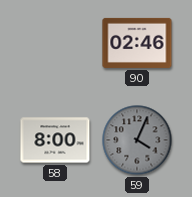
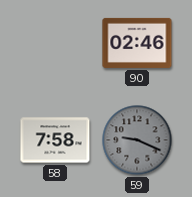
58: 8:00 -> 7:58 (55, 140)
59: 4:04 -> 9:19 (137, 140)
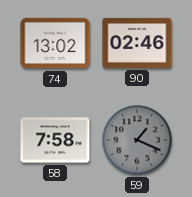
74: none -> 13:02 (55, 43)
59: 9:19 -> 1:19 (137, 140)
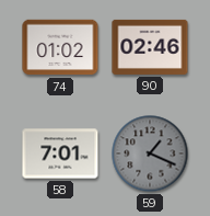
74: 13:02 -> 01:02 (60, 47)
58: 7:58 -> 7:01 (60, 154)
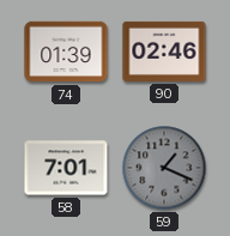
74: 01:02 -> 01:39 (66, 52)
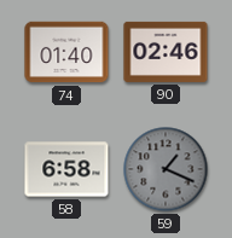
74: 01:39 -> 01:40 (66, 52)
58: 7:01 -> 6:58 (66, 169)
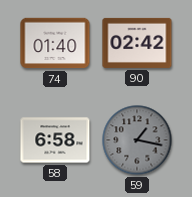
90: 02:46 -> 02:42 (137, 43)
59: 1:19 -> 1:17 (137, 140)
